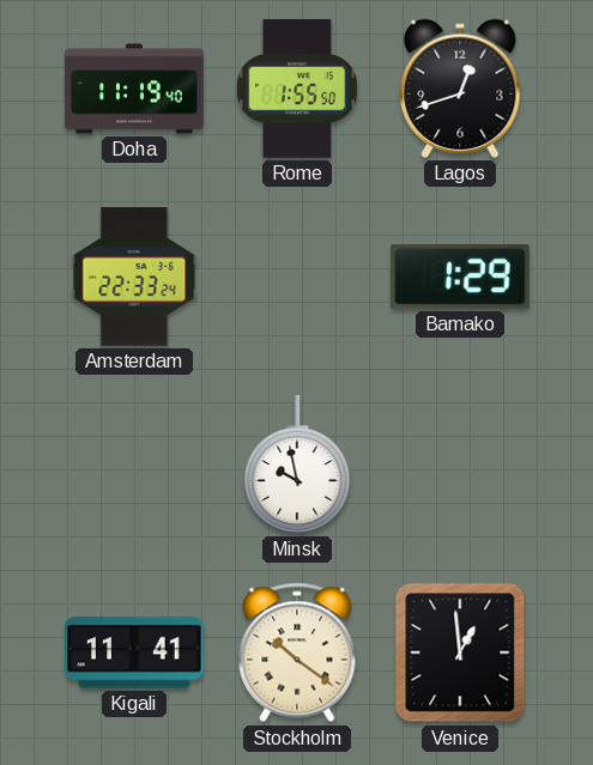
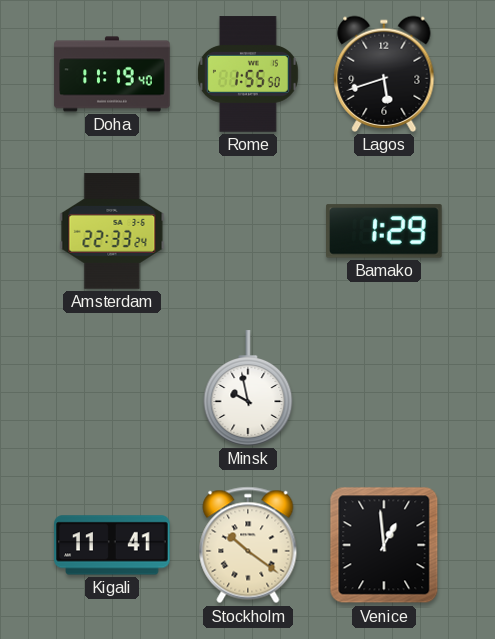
Lagos: 12:42 -> 5:42 (384, 74)
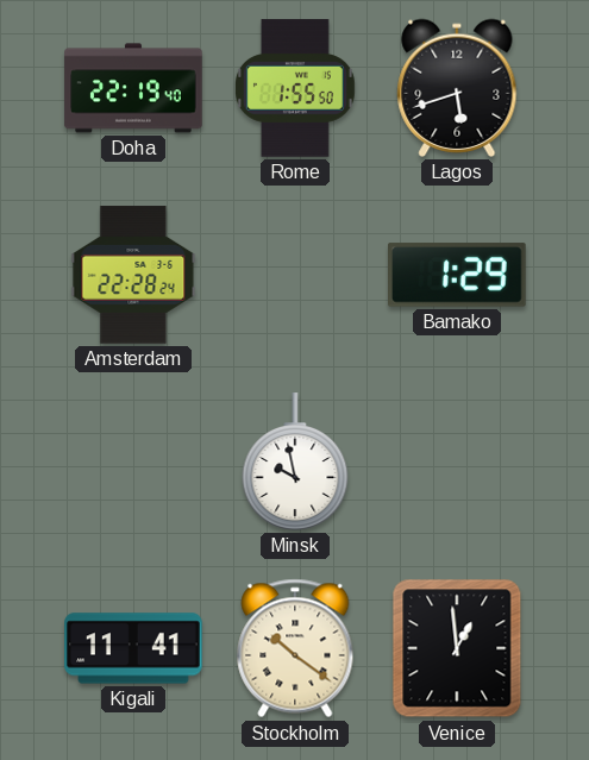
Doha: 11:19 -> 22:19 (133, 88)
Amsterdam: 22:33 -> 22:28 (133, 275)
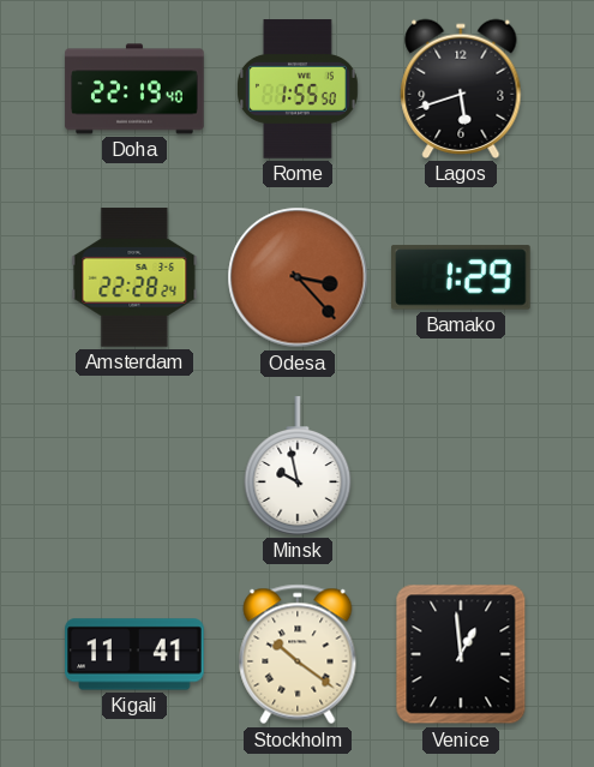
Odesa: none -> 3:23 (298, 277)
